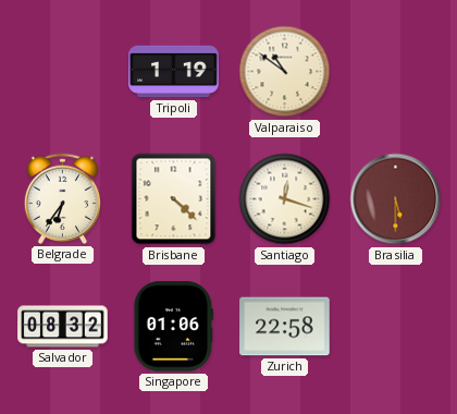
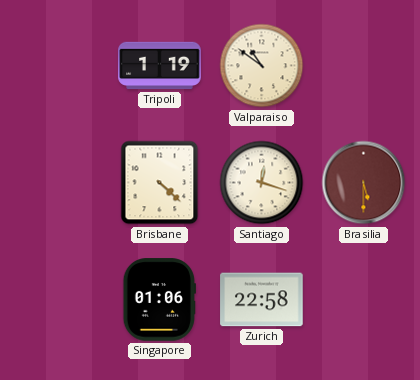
Belgrade: 6:36 -> none (62, 198)
Salvador: 08:32 -> none (63, 327)
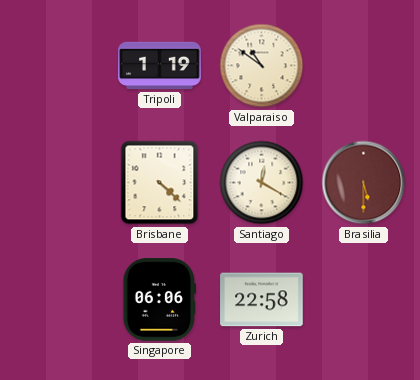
Santiago: 12:18 -> 12:20 (262, 183)
Singapore: 01:06 -> 06:06 (159, 300)
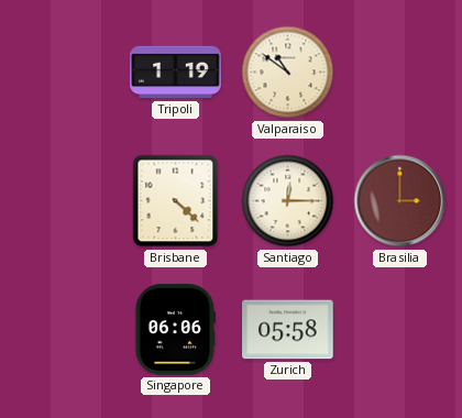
Santiago: 12:20 -> 12:15 (288, 201)
Brasilia: 5:30 -> 3:00 (400, 201)
Zurich: 22:58 -> 05:58 (288, 330)
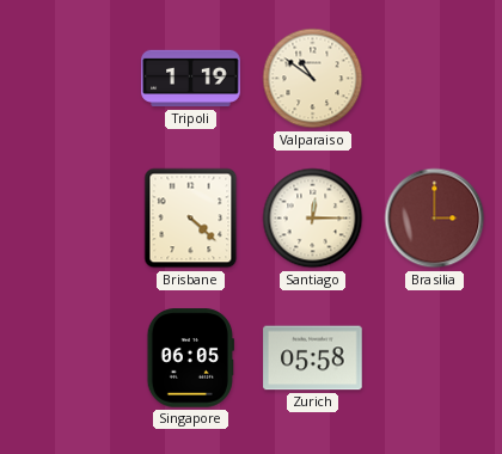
Singapore: 06:06 -> 06:05 (190, 358)
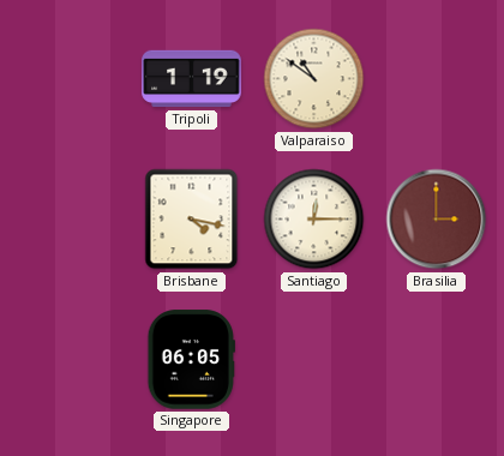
Brisbane: 4:22 -> 4:17 (192, 220)
Zurich: 05:58 -> none (313, 358)
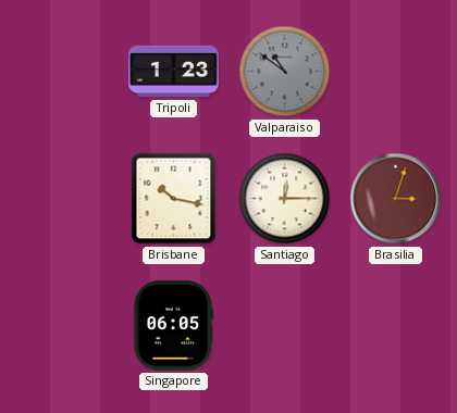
Tripoli: 1:19 -> 1:23 (174, 72)
Valparaiso dial: cream -> grey (285, 72)
Brisbane: 4:17 -> 10:17 (174, 199)
Brasilia: 3:00 -> 3:03 (396, 199)
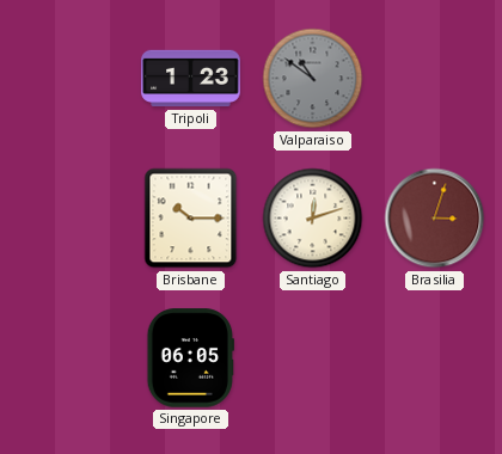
Brisbane: 10:17 -> 10:15 (191, 219)
Santiago: 12:15 -> 12:12 (313, 219)
